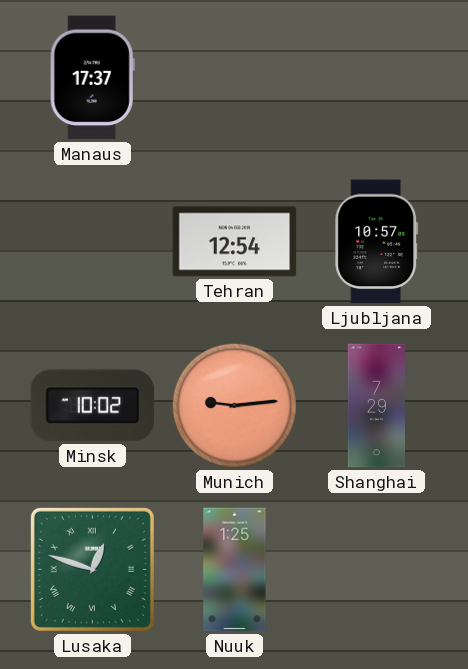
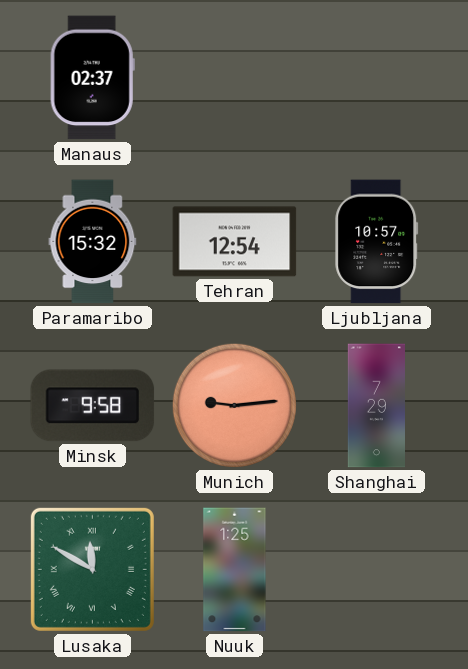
Manaus: 17:37 -> 02:37 (92, 78)
Paramaribo: none -> 15:32 (93, 242)
Minsk: 10:02 -> 9:58 (93, 406)
Lusaka: 12:48 -> 11:50 (92, 569)
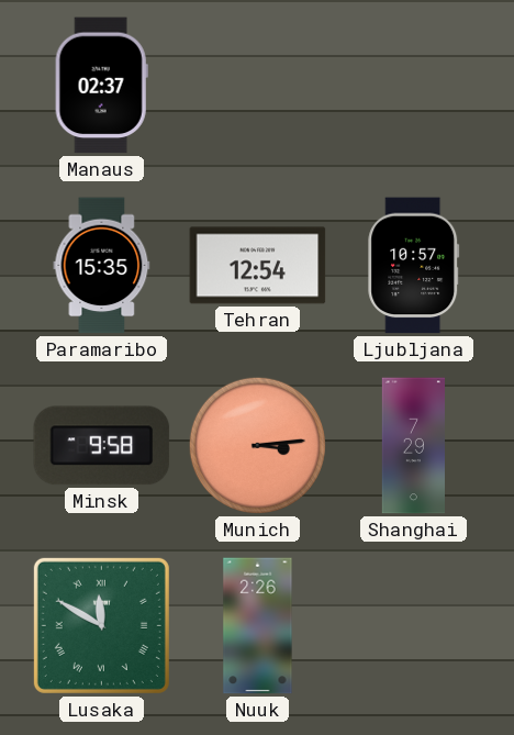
Paramaribo: 15:32 -> 15:35 (102, 266)
Munich: 9:14 -> 3:14 (257, 445)
Nuuk: 1:25 -> 2:26 (258, 626)
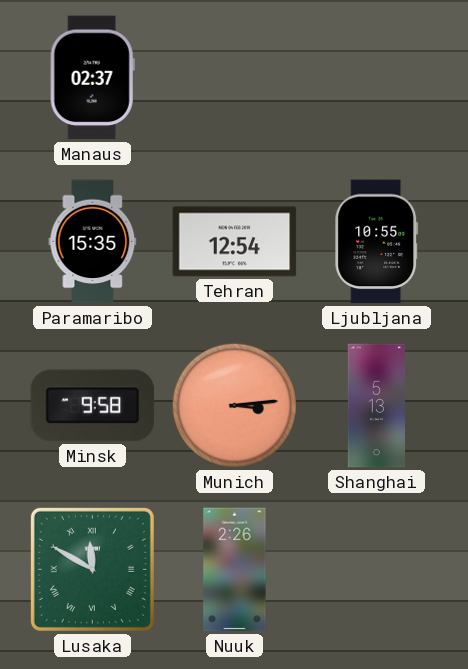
Ljubljana: 10:57 -> 10:55 (377, 242)
Shanghai: 7:29 -> 5:13 (376, 406)
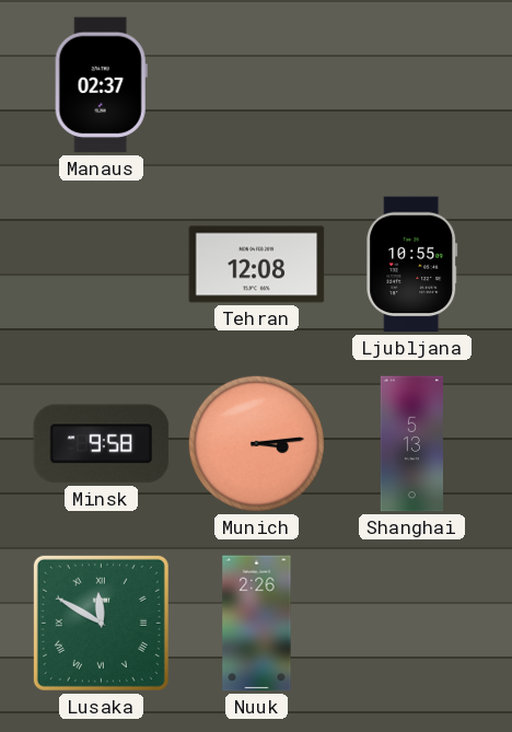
Paramaribo: 15:35 -> none (93, 242)
Tehran: 12:54 -> 12:08 (257, 265)
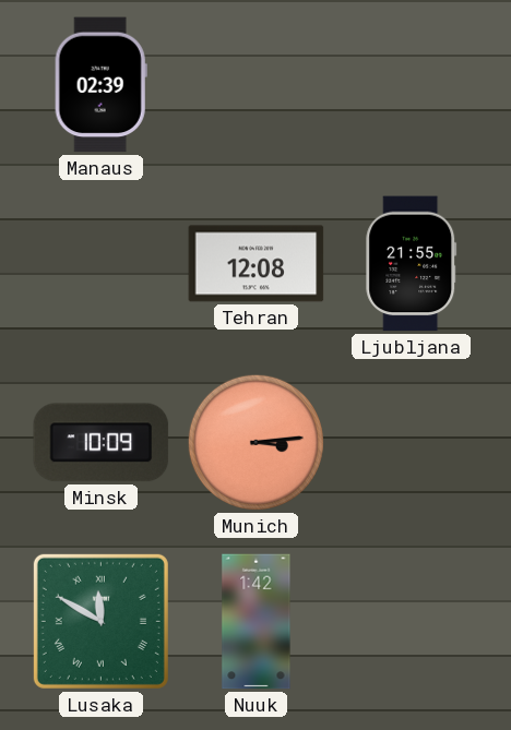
Manaus: 02:37 -> 02:39 (100, 85)
Ljubljana: 10:55 -> 21:55 (412, 264)
Minsk: 9:58 -> 10:09 (102, 443)
Shanghai: 5:13 -> none (411, 444)
Nuuk: 2:26 -> 1:42 (257, 622)
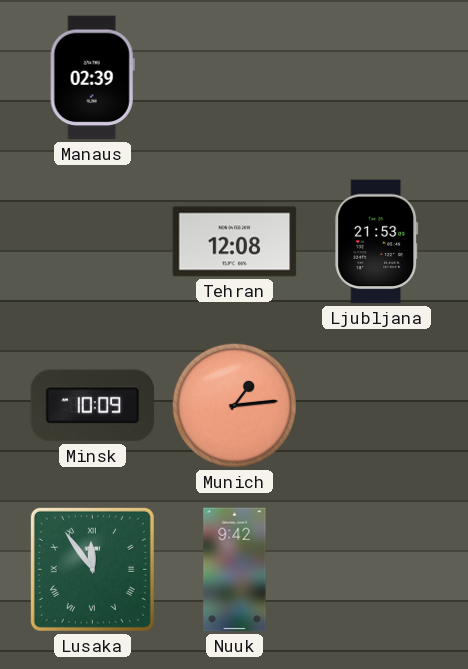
Ljubljana: 21:55 -> 21:53 (377, 242)
Munich: 3:14 -> 1:14 (234, 405)
Lusaka: 11:50 -> 11:54 (92, 569)
Nuuk: 1:42 -> 9:42 (235, 570)
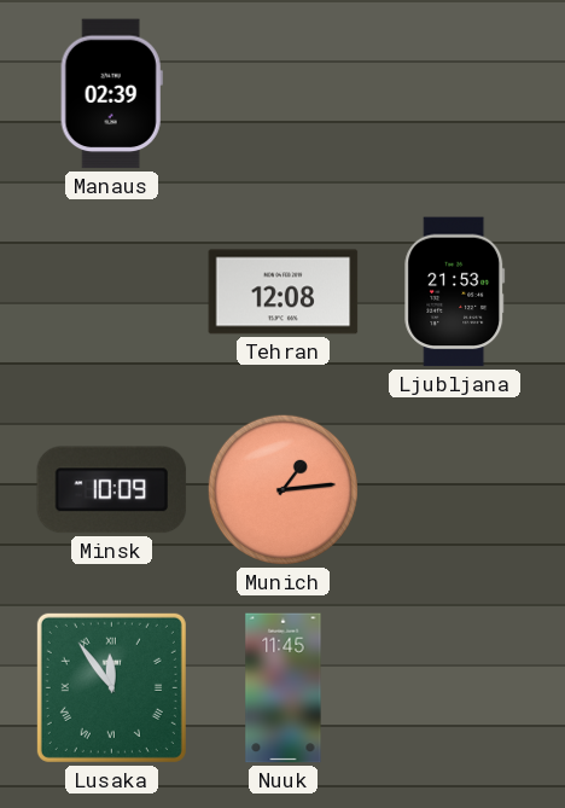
Nuuk: 9:42 -> 11:45 (284, 688)
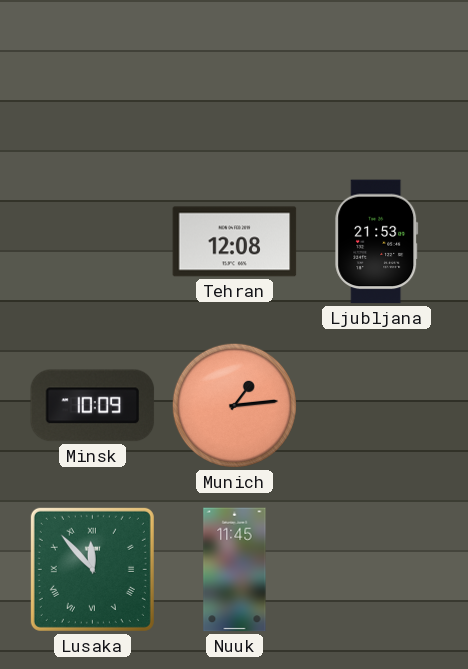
Manaus: 02:39 -> none (111, 94)
Lusaka: 11:54 -> 11:53 (92, 569)
